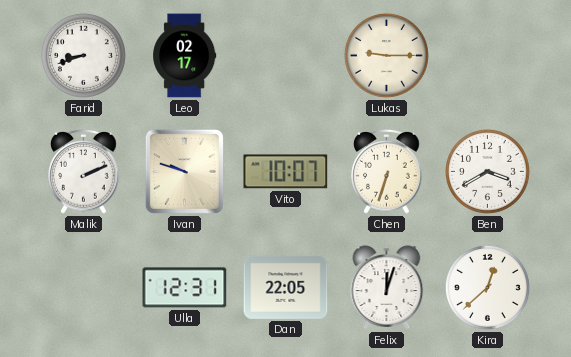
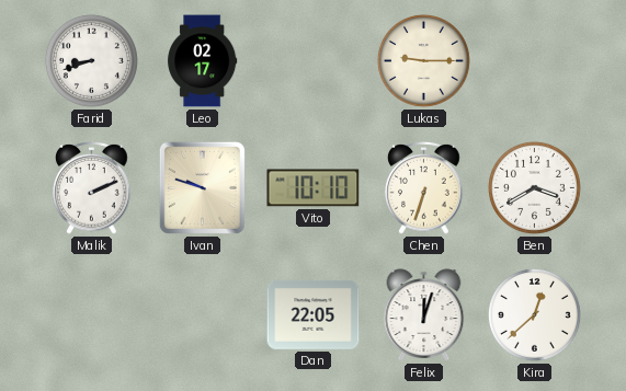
Vito: 10:07 -> 10:10 (314, 188)
Ulla: 12:31 -> none (185, 288)
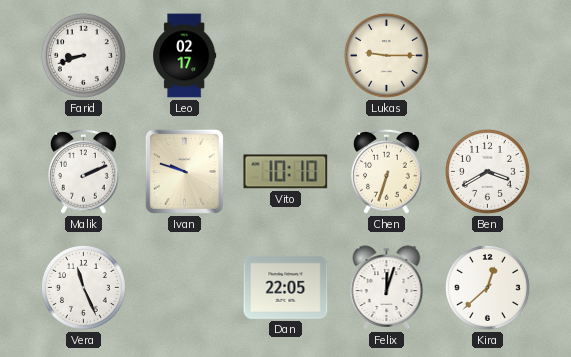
Vera: none -> 11:26 (83, 287)
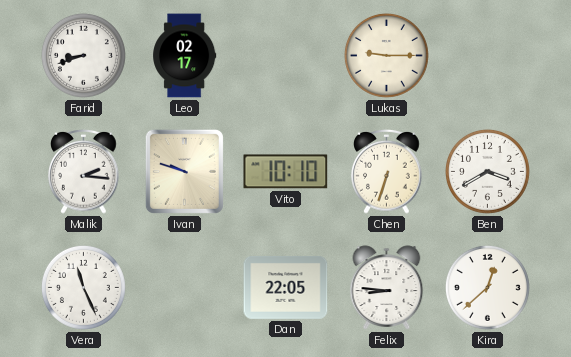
Malik: 2:11 -> 2:16 (84, 171)
Felix: 12:03 -> 8:46 (387, 288)
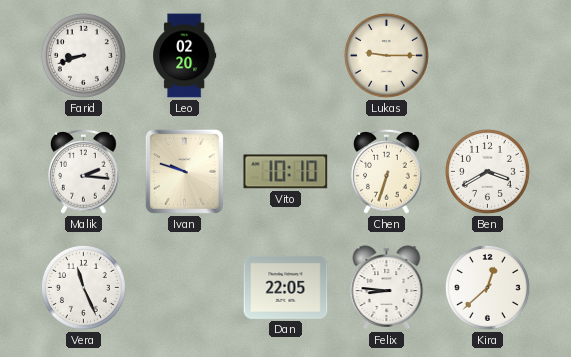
Leo: 02:17 -> 02:20 (185, 56)
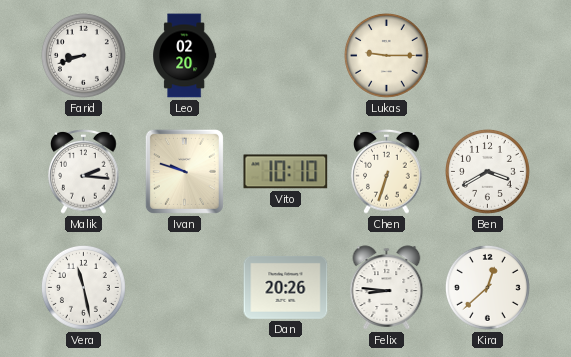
Vera: 11:26 -> 11:28 (83, 287)
Dan: 22:05 -> 20:26 (286, 287)
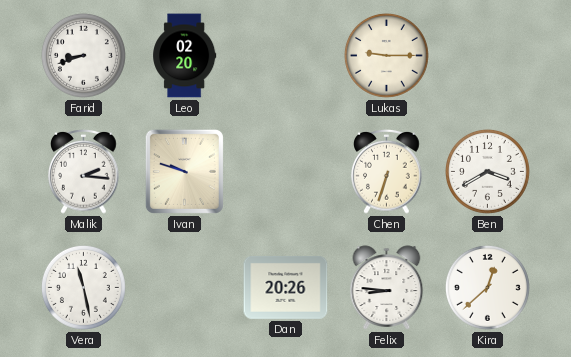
Vito: 10:10 -> none (286, 172)
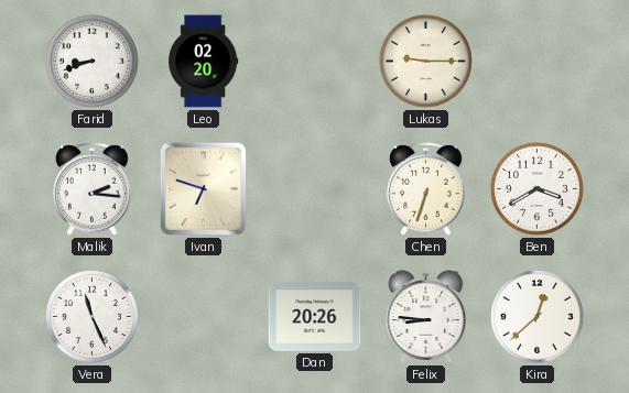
Ivan: 9:48 -> 6:48 (203, 188)
Vera: 11:28 -> 11:26 (91, 316)
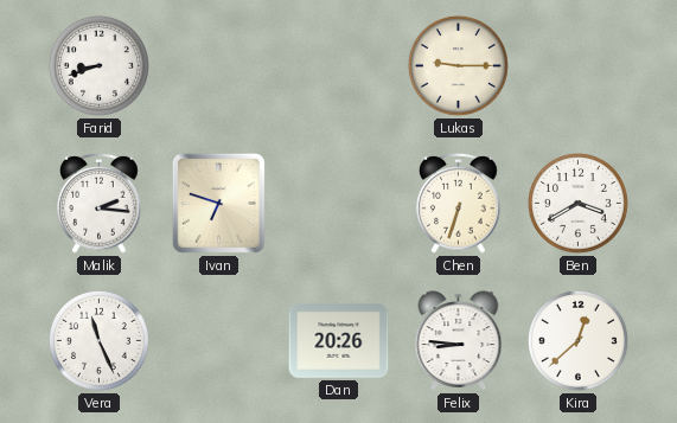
Leo: 02:20 -> none (204, 62)
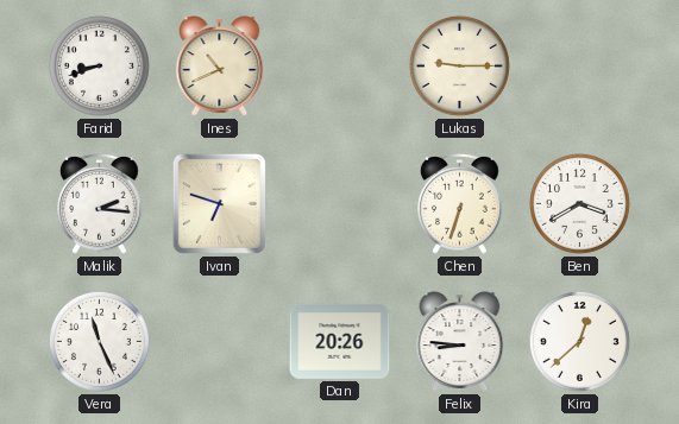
Ines: none -> 10:41 (220, 67)
